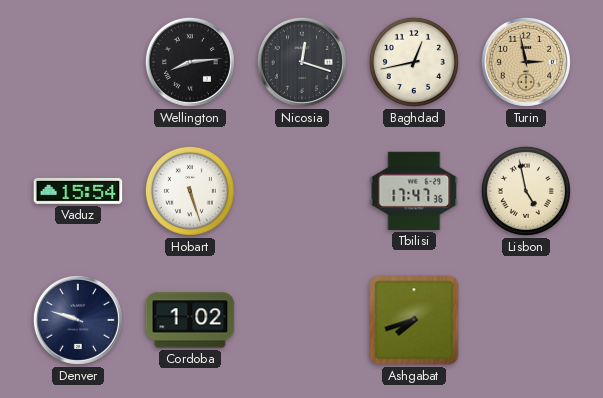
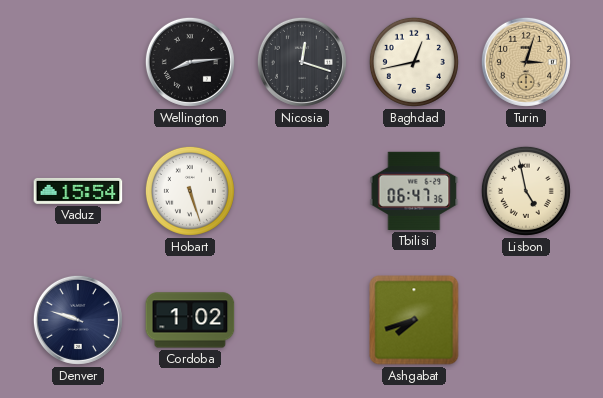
Turin: 2:58 -> 3:03 (526, 62)
Tbilisi: 17:47 -> 06:47 (414, 191)
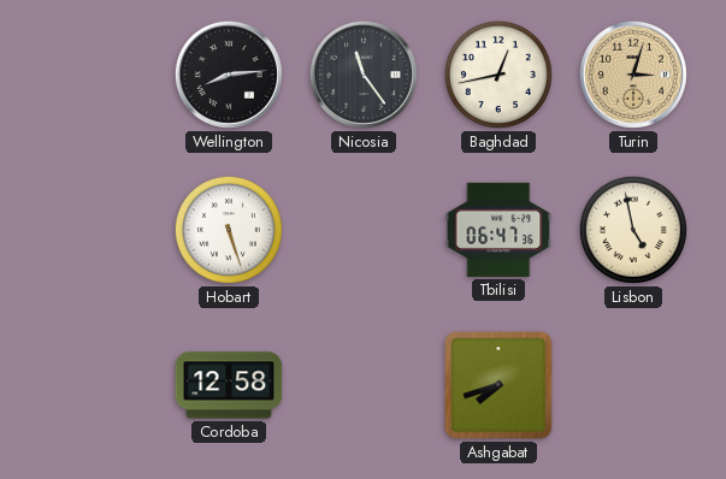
Nicosia: 12:18 -> 11:24 (364, 75)
Vaduz: 15:54 -> none (78, 191)
Denver: 9:48 -> none (78, 320)
Cordoba: 1:02 -> 12:58 (229, 385)
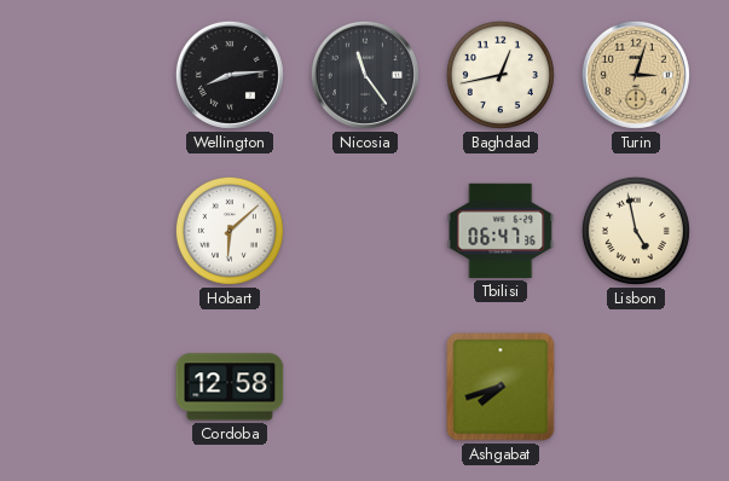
Hobart: 5:27 -> 6:08 (230, 231)
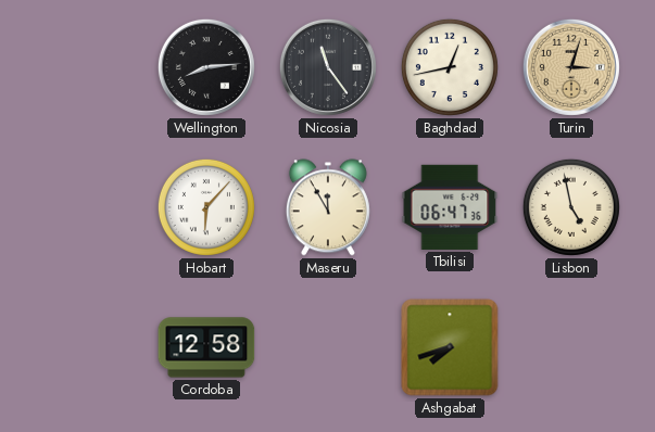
Hobart: 6:08 -> 6:07 (206, 207)
Maseru: none -> 11:55 (328, 207)
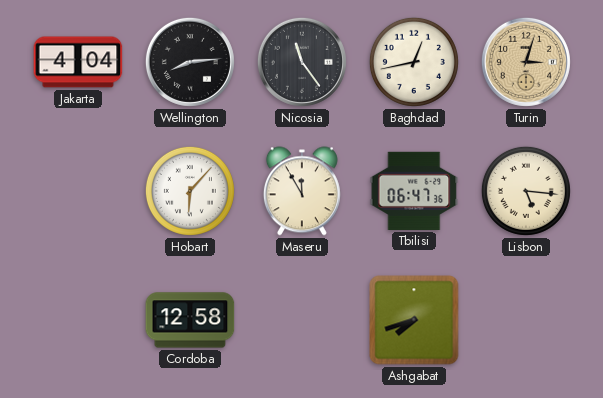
Jakarta: none -> 4:04 (78, 62)
Lisbon: 4:58 -> 5:16 (526, 191)
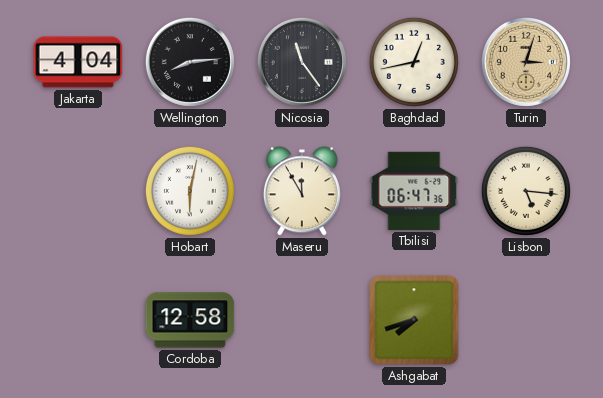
Hobart: 6:07 -> 6:02 (190, 191)
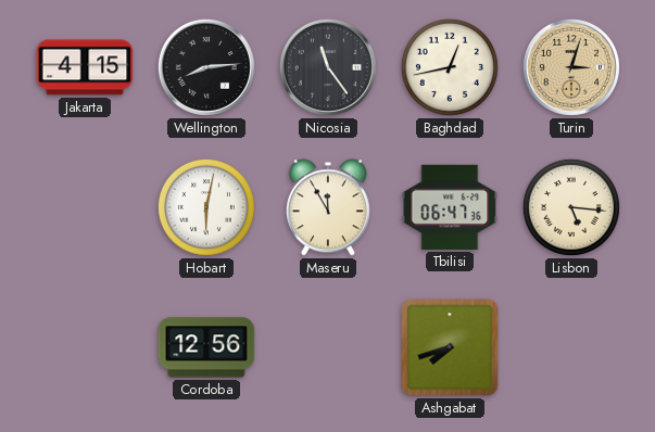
Jakarta: 4:04 -> 4:15 (85, 67)
Cordoba: 12:58 -> 12:56 (206, 347)
